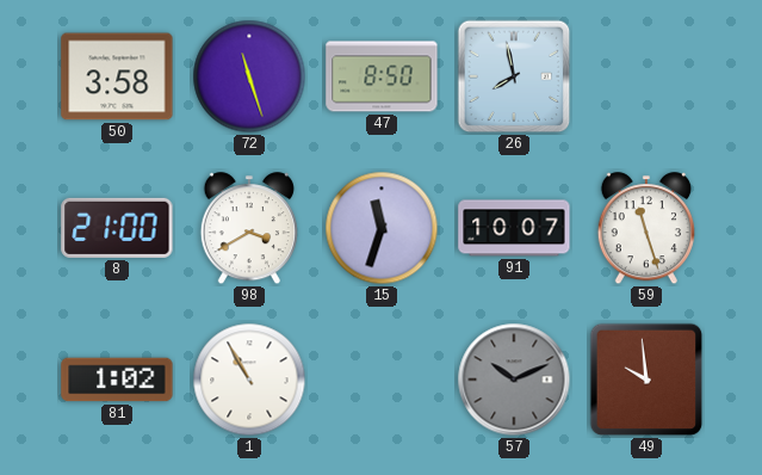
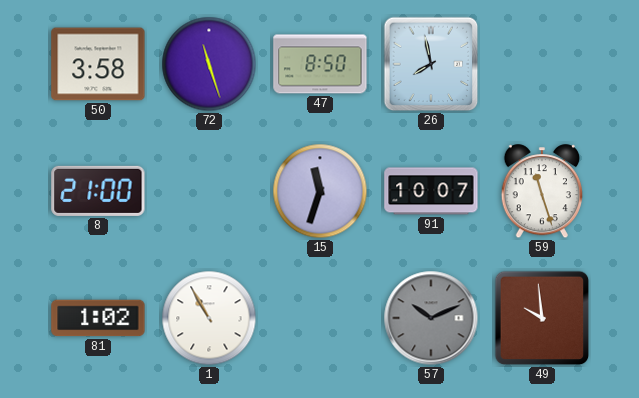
98: 3:40 -> none (249, 229)
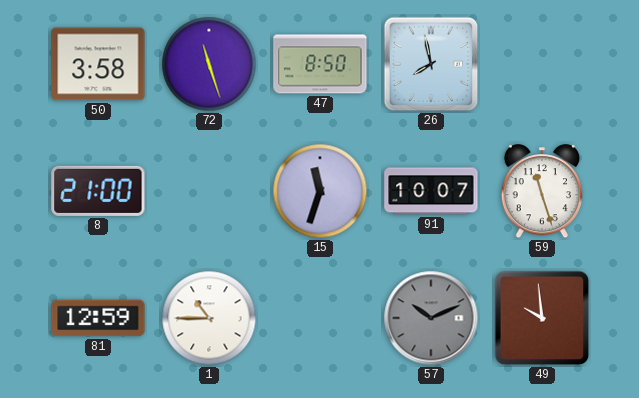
81: 1:02 -> 12:59 (98, 318)
1: 10:55 -> 10:45 (209, 318)
